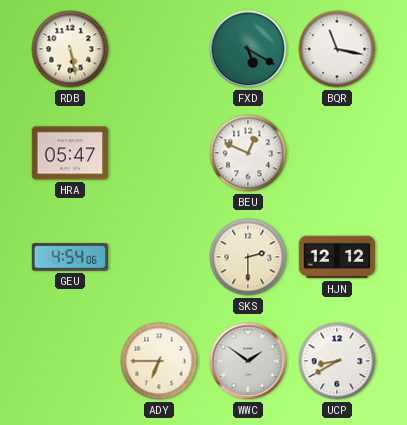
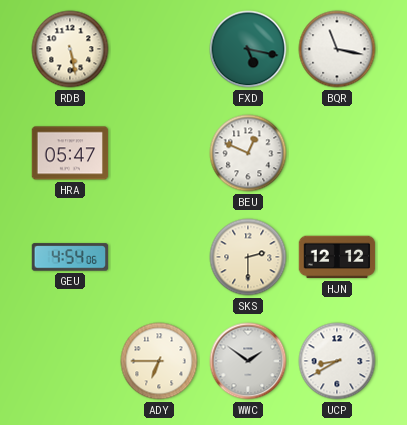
FXD: 5:20 -> 5:17 (248, 49)
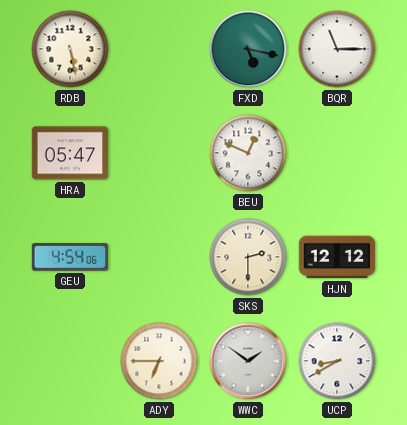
BQR: 11:17 -> 11:15 (337, 49)
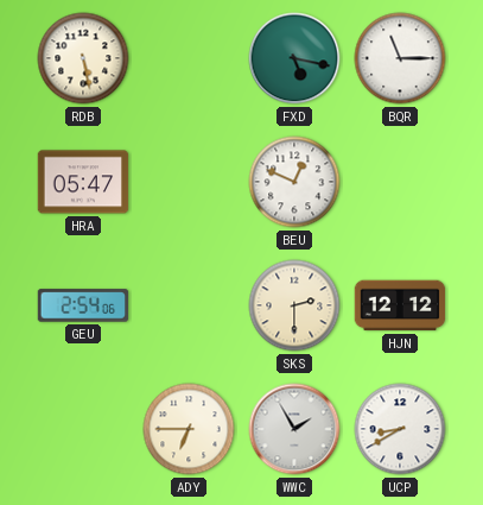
GEU: 4:54 -> 2:54 (83, 305)
WWC: 1:51 -> 1:55 (294, 429)
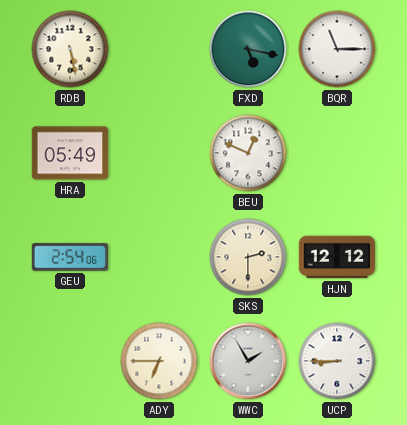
HRA: 05:47 -> 05:49 (70, 153)
UCP: 8:40 -> 8:45 (337, 361)
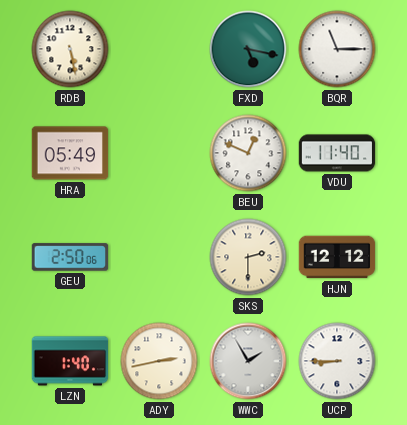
VDU: none -> 11:40 (337, 153)
GEU: 2:54 -> 2:50 (70, 257)
LZN: none -> 1:40 (70, 361)
ADY: 6:45 -> 2:43 (159, 361)
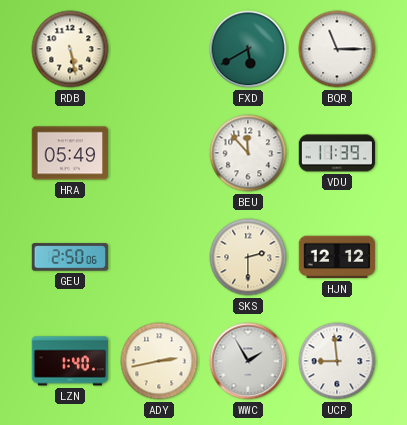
FXD: 5:17 -> 5:40 (248, 49)
BEU: 12:49 -> 11:53 (248, 153)
VDU: 11:40 -> 11:39 (337, 153)
UCP: 8:45 -> 8:59 (337, 361)
